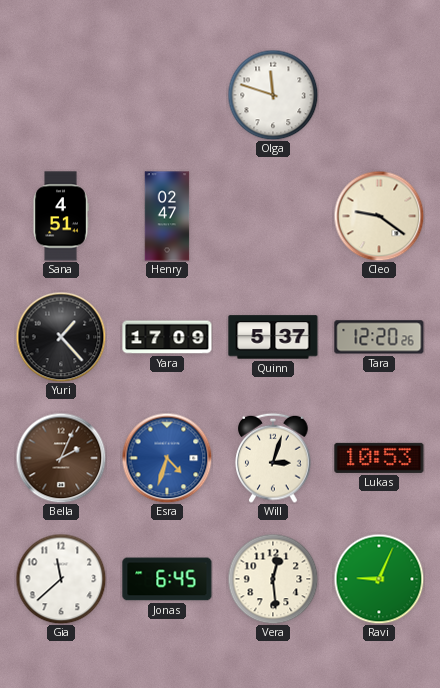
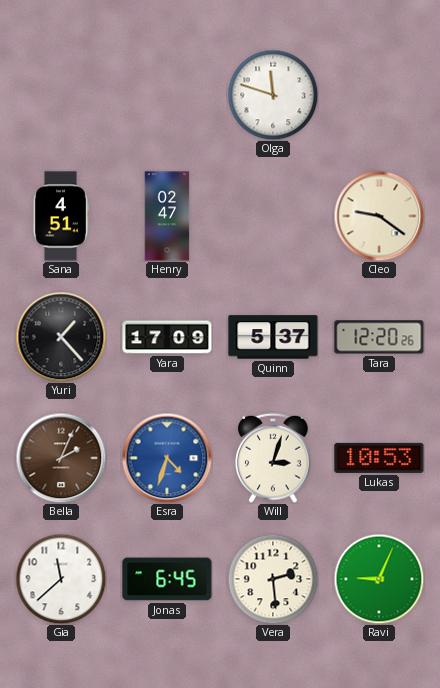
Vera: 12:29 -> 2:29 (273, 579)
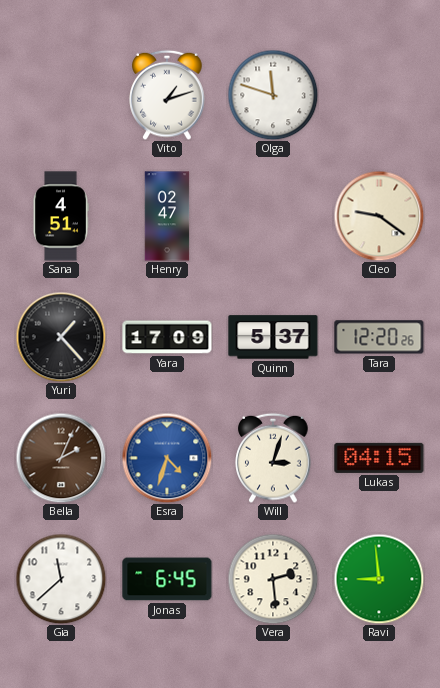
Vito: none -> 1:12 (167, 95)
Lukas: 10:53 -> 04:15 (379, 458)
Ravi: 9:04 -> 8:59 (379, 579)
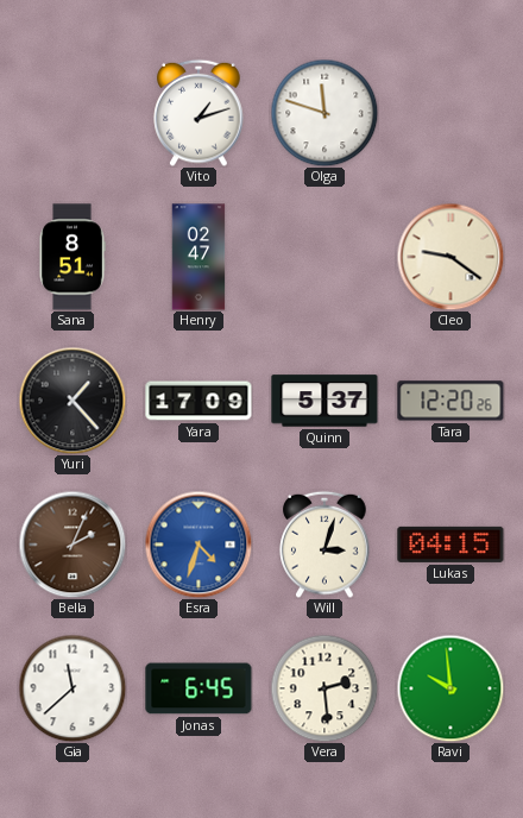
Sana: 4:51 -> 8:51 (73, 257)
Ravi: 8:59 -> 9:59 (450, 688)
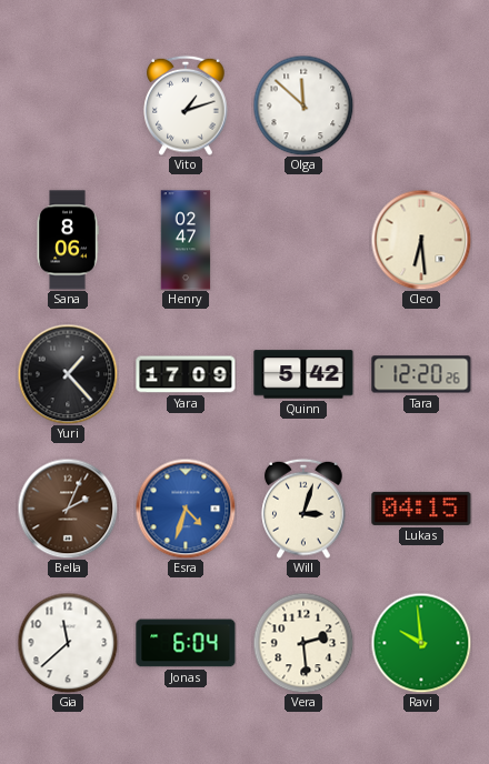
Olga: 11:48 -> 11:52 (303, 105)
Sana: 8:51 -> 8:06 (68, 240)
Cleo: 9:21 -> 6:29 (421, 240)
Quinn: 5:37 -> 5:42 (303, 374)
Jonas: 6:45 -> 6:04 (186, 643)
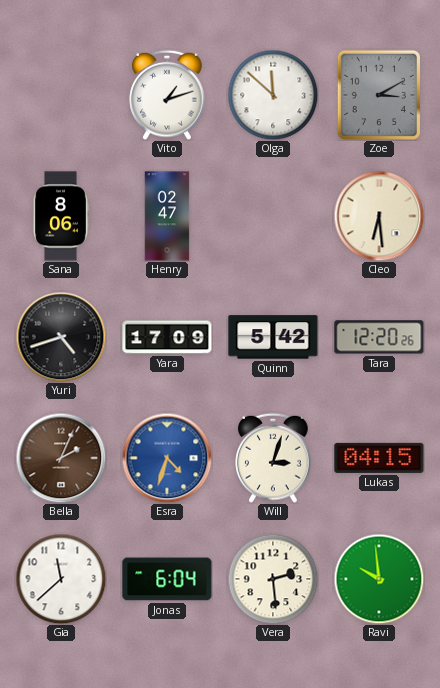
Zoe: none -> 3:10 (379, 94)
Yuri: 1:23 -> 4:42 (61, 337)
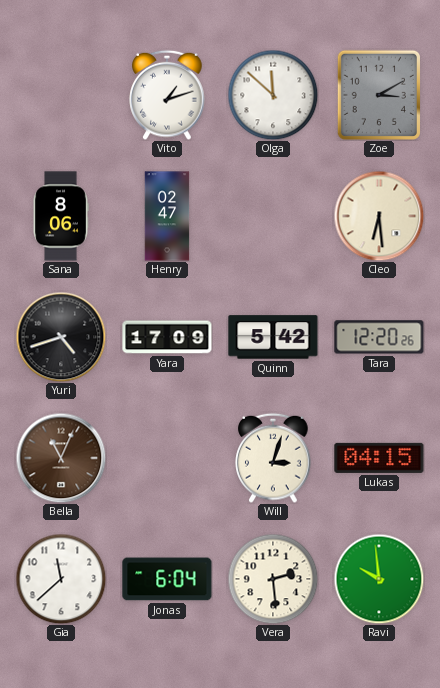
Bella: 2:04 -> 11:04 (61, 458)
Esra: 4:33 -> none (167, 458)
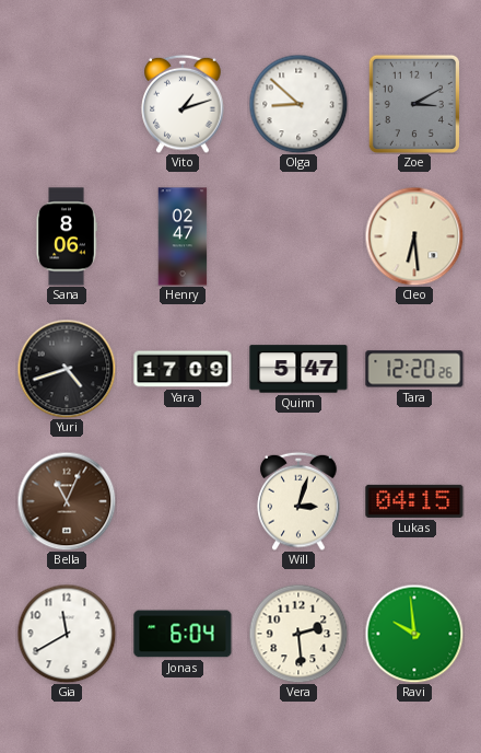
Olga: 11:52 -> 8:52 (298, 104)
Quinn: 5:42 -> 5:47 (298, 369)
Gia: 11:38 -> 11:40 (67, 634)
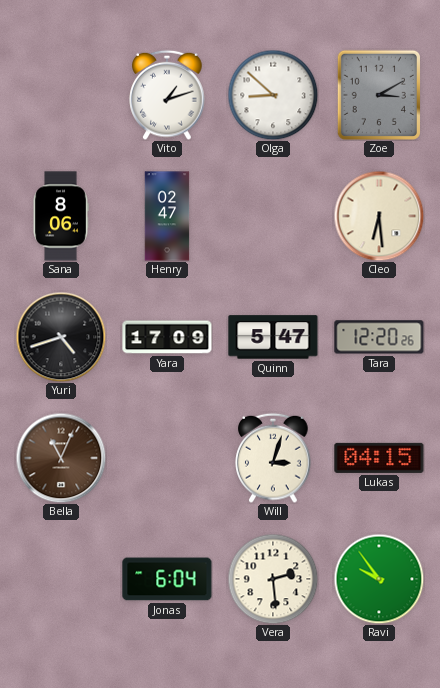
Gia: 11:40 -> none (67, 634)
Ravi: 9:59 -> 9:54 (379, 579)
